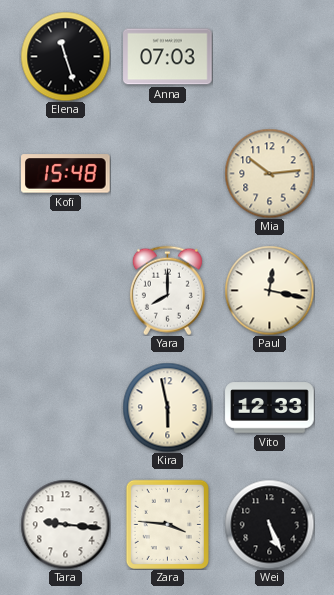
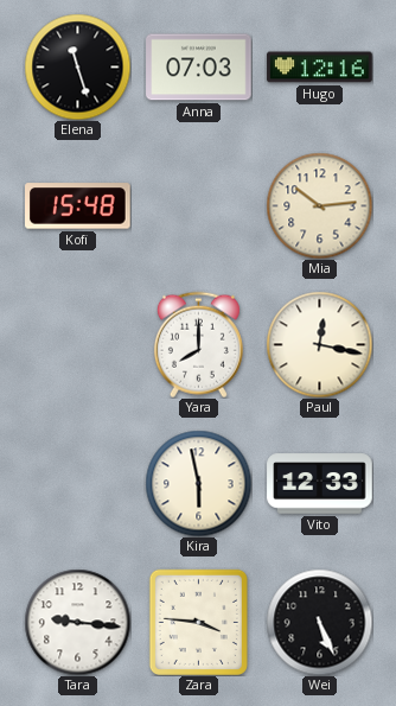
Hugo: none -> 12:16 (320, 68)
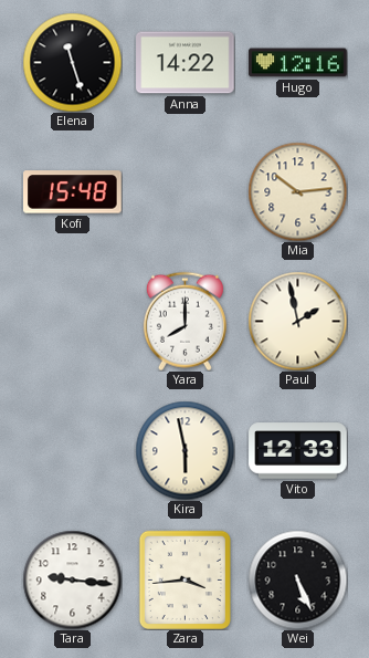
Anna: 07:03 -> 14:22 (186, 63)
Paul: 12:17 -> 1:58 (297, 321)
Zara: 3:46 -> 3:44 (184, 579)
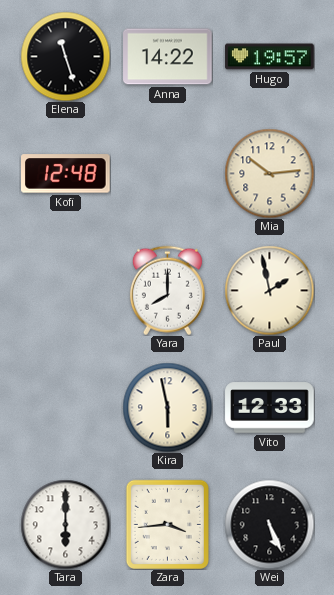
Hugo: 12:16 -> 19:57 (270, 57)
Kofi: 15:48 -> 12:48 (66, 174)
Tara: 9:16 -> 6:00 (65, 524)
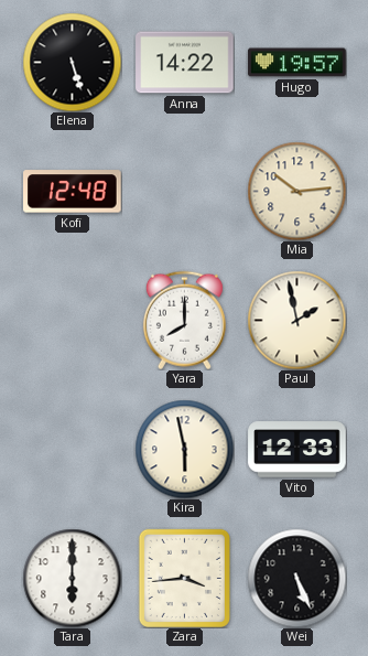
Elena: 11:27 -> 5:27 (72, 62)
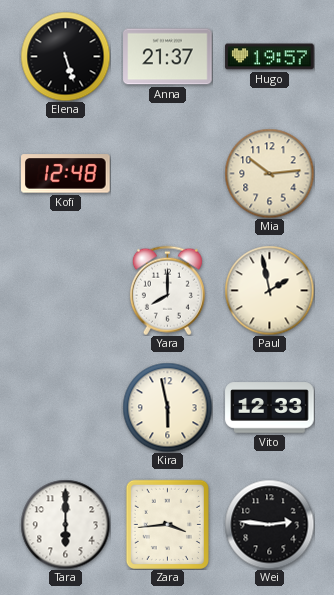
Anna: 14:22 -> 21:37 (168, 57)
Wei: 5:26 -> 2:46 (269, 524)
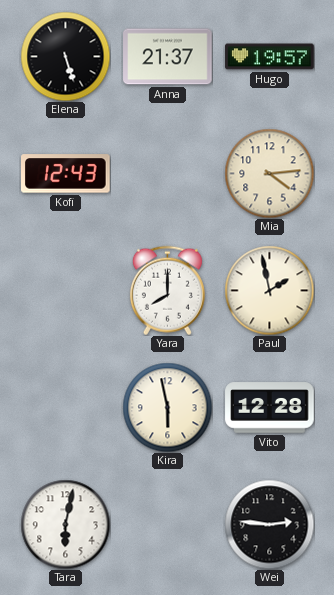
Kofi: 12:48 -> 12:43 (66, 174)
Mia: 10:14 -> 4:14 (269, 173)
Vito: 12:33 -> 12:28 (270, 408)
Tara: 6:00 -> 6:02 (65, 524)
Zara: 3:44 -> none (167, 524)
